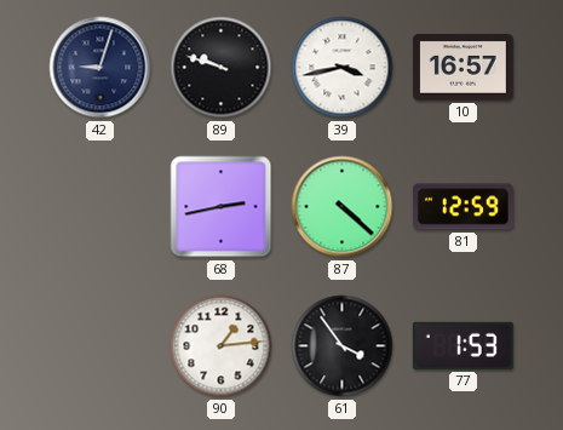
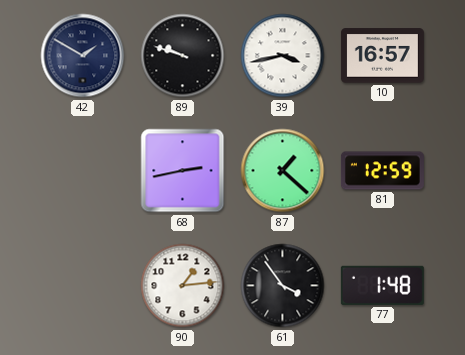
42: 9:03 -> 1:50 (83, 56)
87: 4:22 -> 1:22 (283, 171)
77: 1:53 -> 1:48 (382, 285)
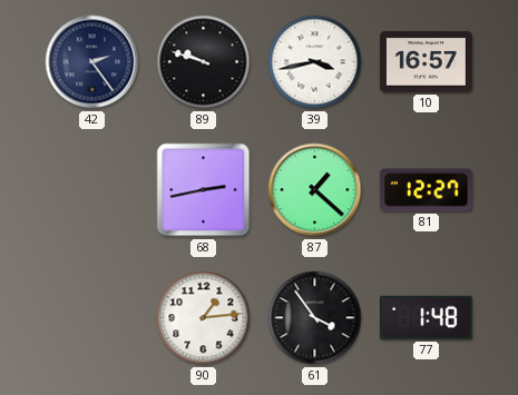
42: 1:50 -> 2:24 (92, 62)
81: 12:59 -> 12:27 (426, 190)
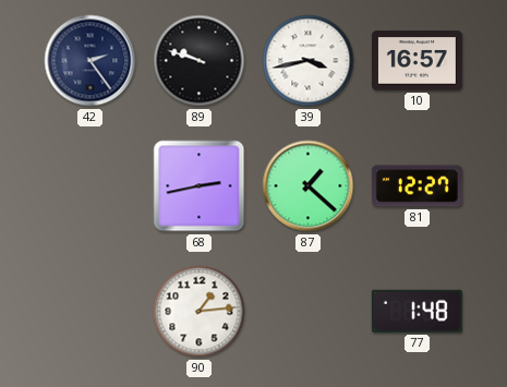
61: 3:54 -> none (315, 318)
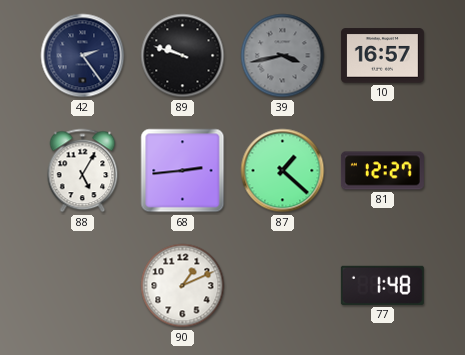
39 dial: white -> grey (283, 56)
88: none -> 5:05 (83, 171)
68: 2:43 -> 2:44 (183, 171)
90: 1:14 -> 1:11 (183, 286)
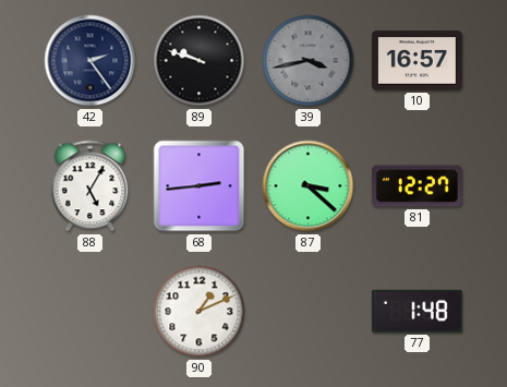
87: 1:22 -> 3:22 (309, 186)
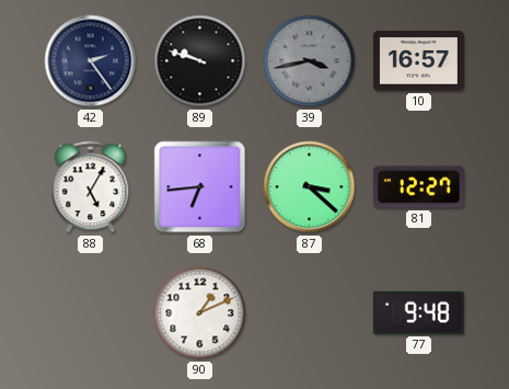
68: 2:44 -> 6:44 (200, 187)
77: 1:48 -> 9:48 (418, 312)
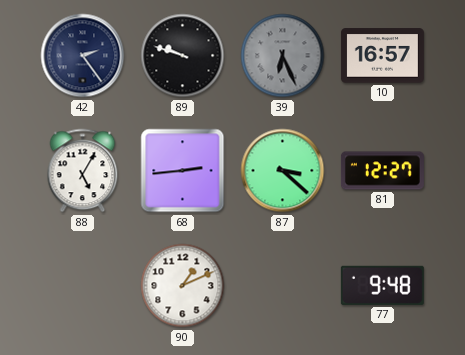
39: 3:43 -> 6:26 (283, 56)
68: 6:44 -> 2:44 (183, 171)
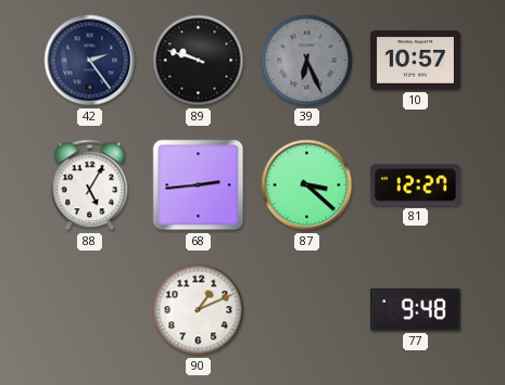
10: 16:57 -> 10:57 (415, 61)
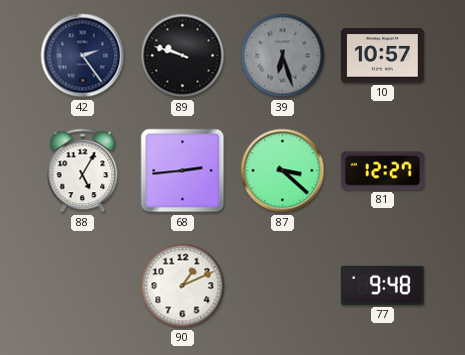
39: 6:26 -> 6:27 (283, 56)
